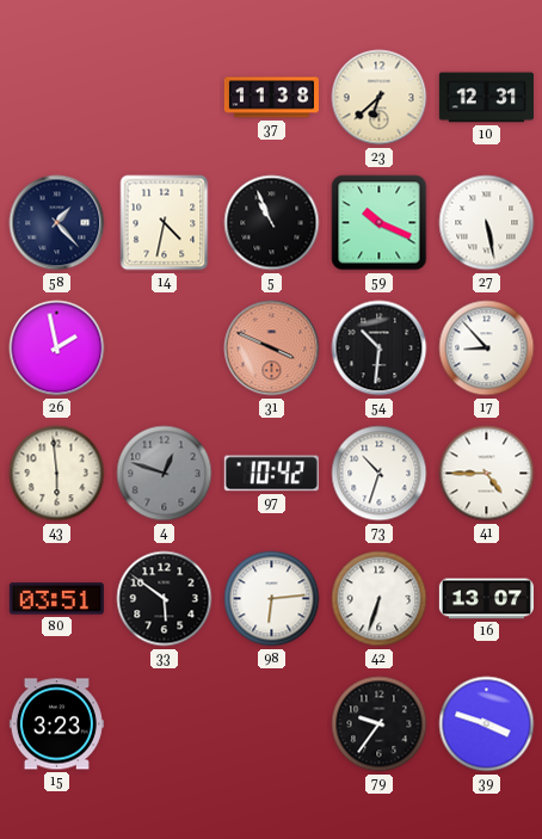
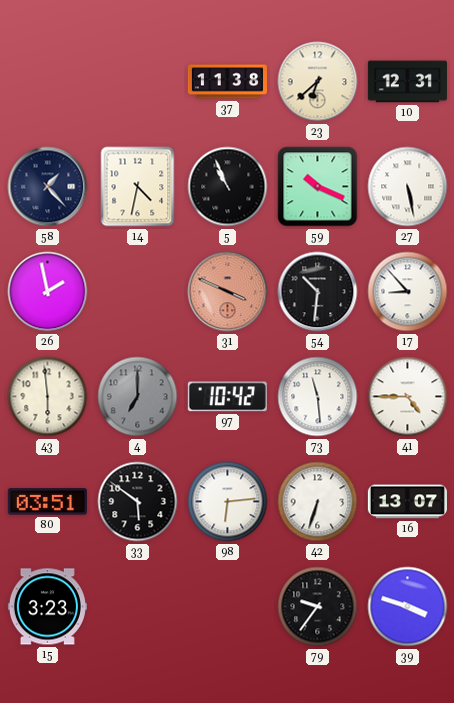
4: 12:48 -> 7:00 (138, 397)
73: 10:33 -> 11:29 (318, 397)
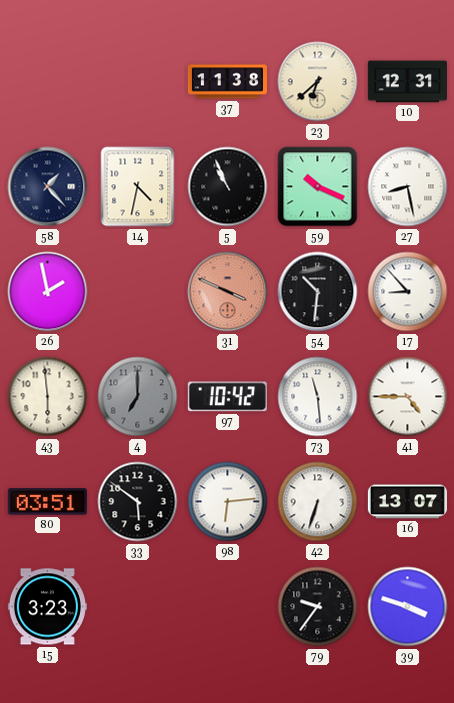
27: 5:28 -> 8:28 (408, 187)
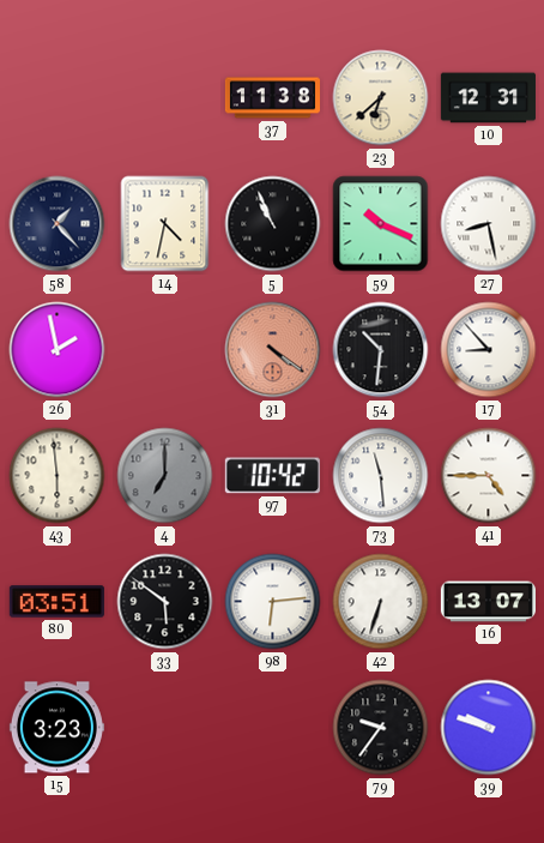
31: 3:49 -> 4:21 (273, 350)
39: 3:48 -> 9:48 (489, 728)
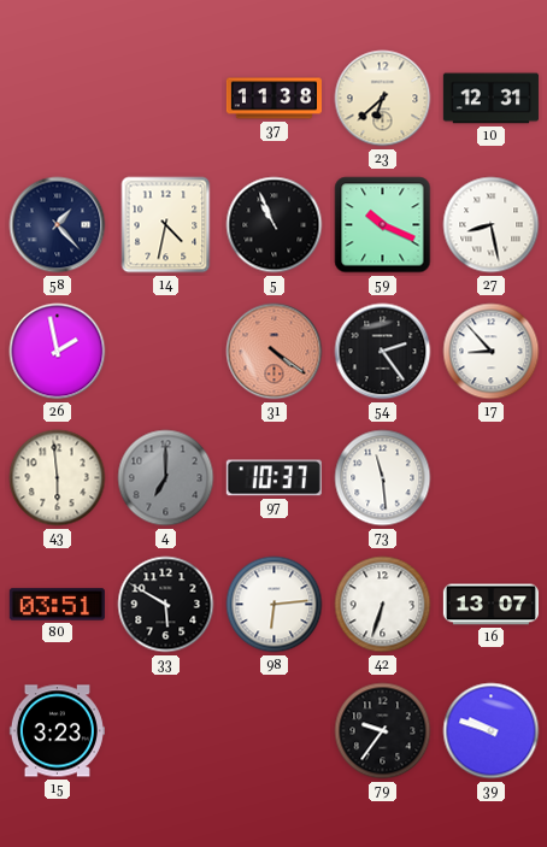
54: 10:31 -> 2:24 (383, 352)
97: 10:42 -> 10:37 (273, 478)
41: 4:45 -> none (489, 476)
33: 5:51 -> 5:50 (166, 605)
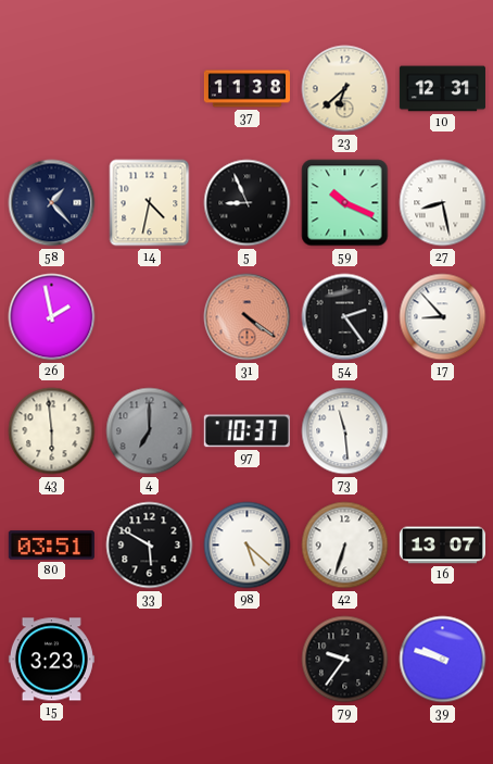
5: 10:56 -> 8:56 (248, 203)
98: 6:14 -> 5:22 (248, 546)
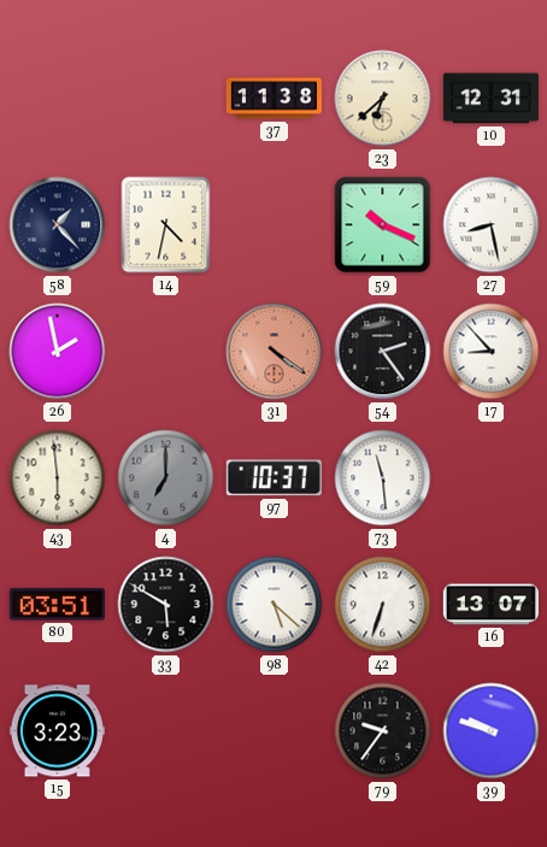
5: 8:56 -> none (248, 203)
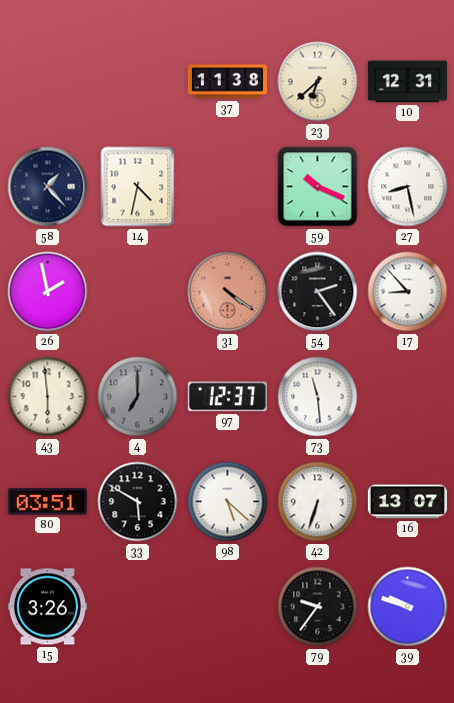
97: 10:37 -> 12:37 (227, 397)
15: 3:23 -> 3:26 (47, 607)
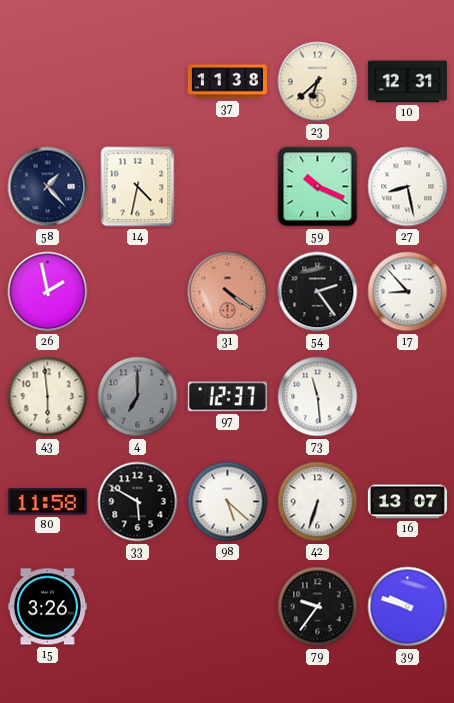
80: 03:51 -> 11:58 (47, 502)
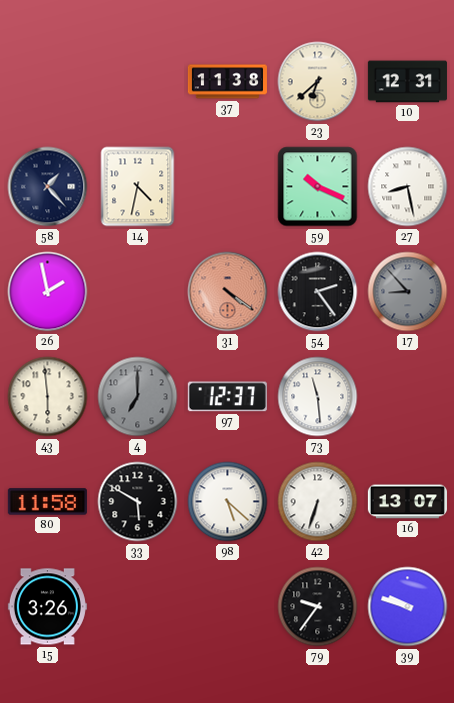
17 dial: white -> grey (408, 292)
